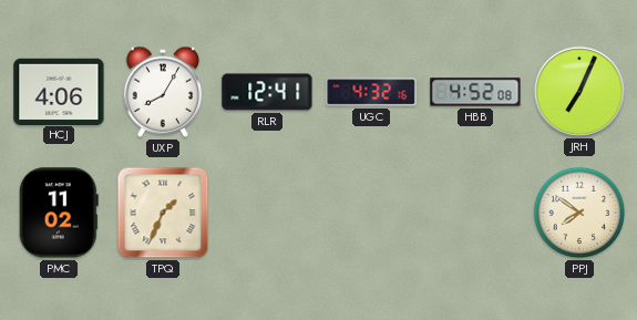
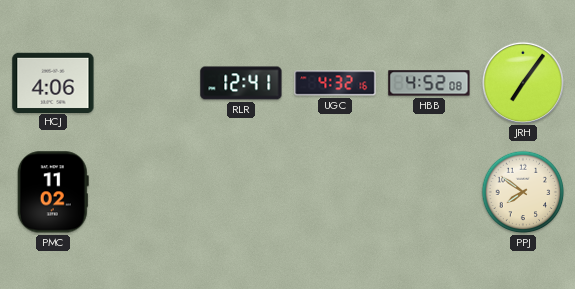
UXP: 8:05 -> none (163, 92)
JRH: 7:04 -> 7:06 (522, 82)
TPQ: 1:34 -> none (163, 213)
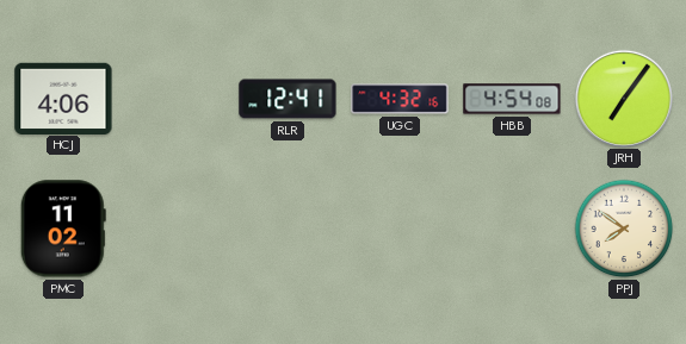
HBB: 4:52 -> 4:54 (512, 99)
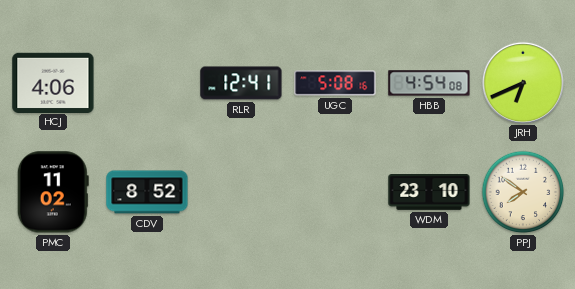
UGC: 4:32 -> 5:08 (335, 83)
JRH: 7:06 -> 6:41 (522, 82)
CDV: none -> 8:52 (147, 192)
WDM: none -> 23:10 (429, 193)
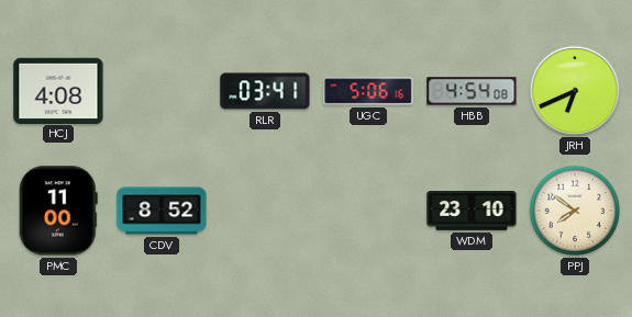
HCJ: 4:06 -> 4:08 (58, 90)
RLR: 12:41 -> 03:41 (265, 91)
UGC: 5:08 -> 5:06 (368, 91)
PMC: 11:02 -> 11:00 (58, 211)
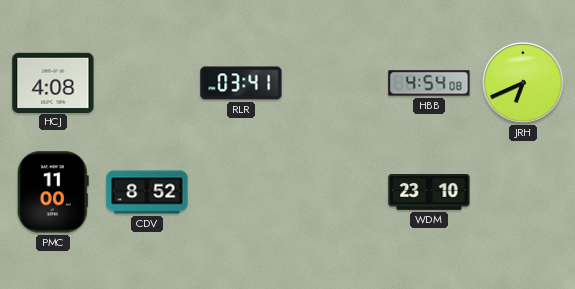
UGC: 5:06 -> none (368, 91)
PPJ: 7:51 -> none (575, 211)
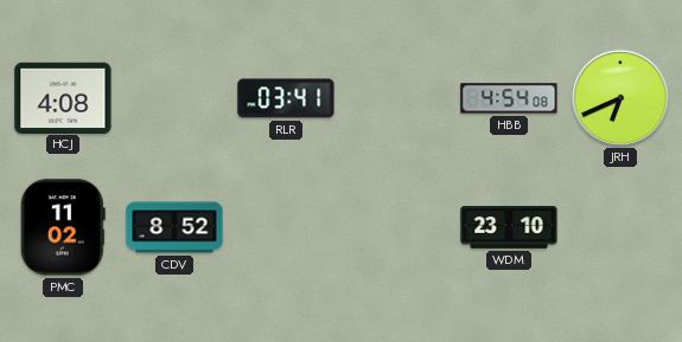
PMC: 11:00 -> 11:02 (63, 227)
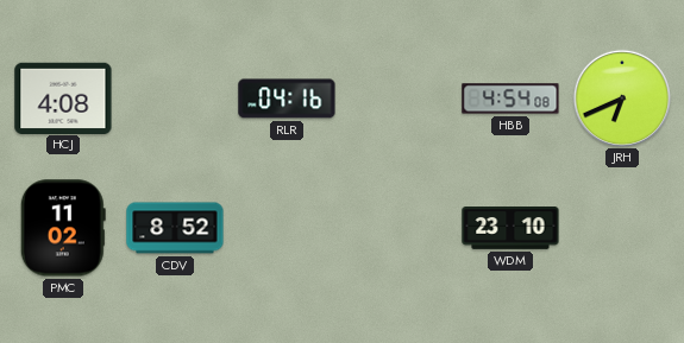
RLR: 03:41 -> 04:16 (287, 99)
